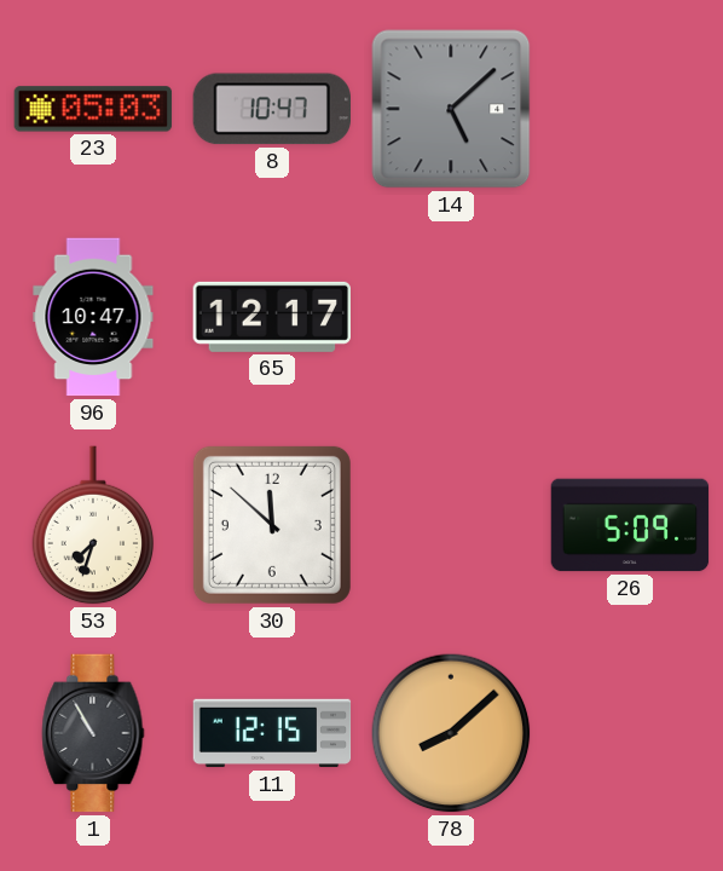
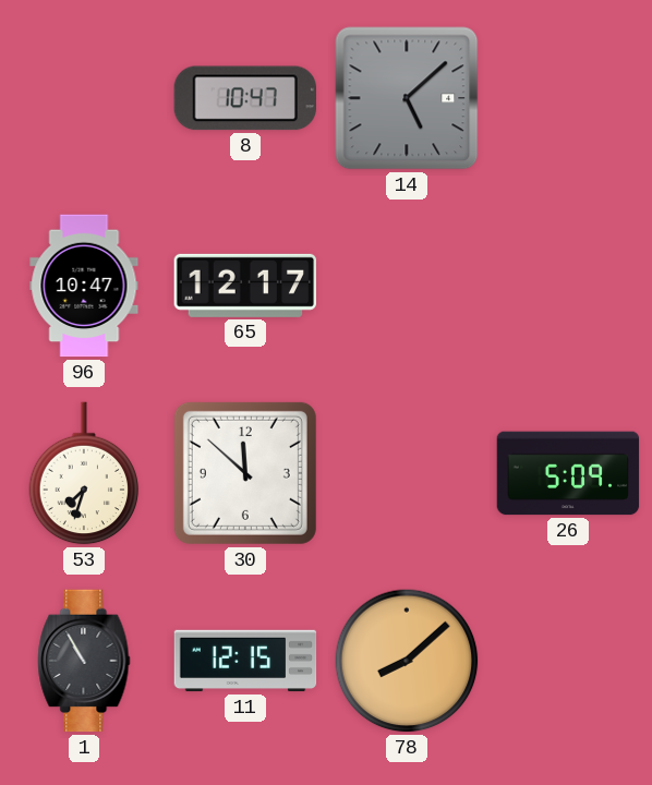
23: 05:03 -> none (93, 109)
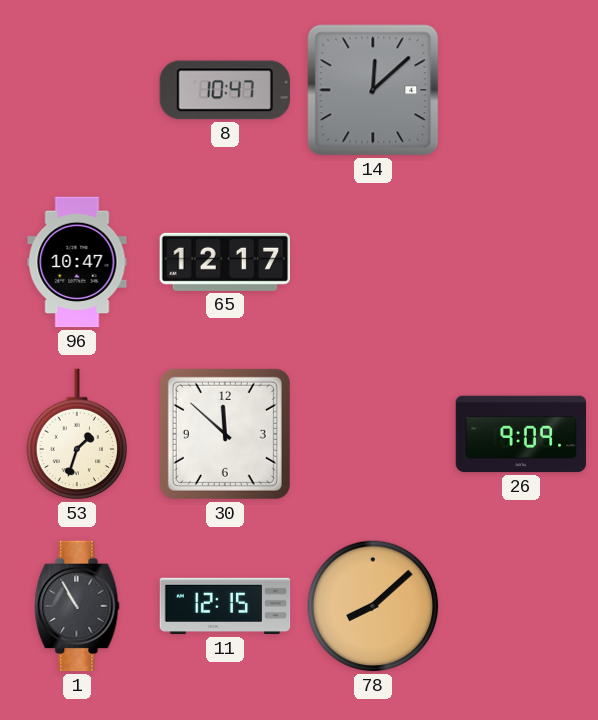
14: 5:08 -> 12:08 (373, 90)
53: 7:33 -> 1:33 (77, 434)
26: 5:09 -> 9:09 (521, 434)
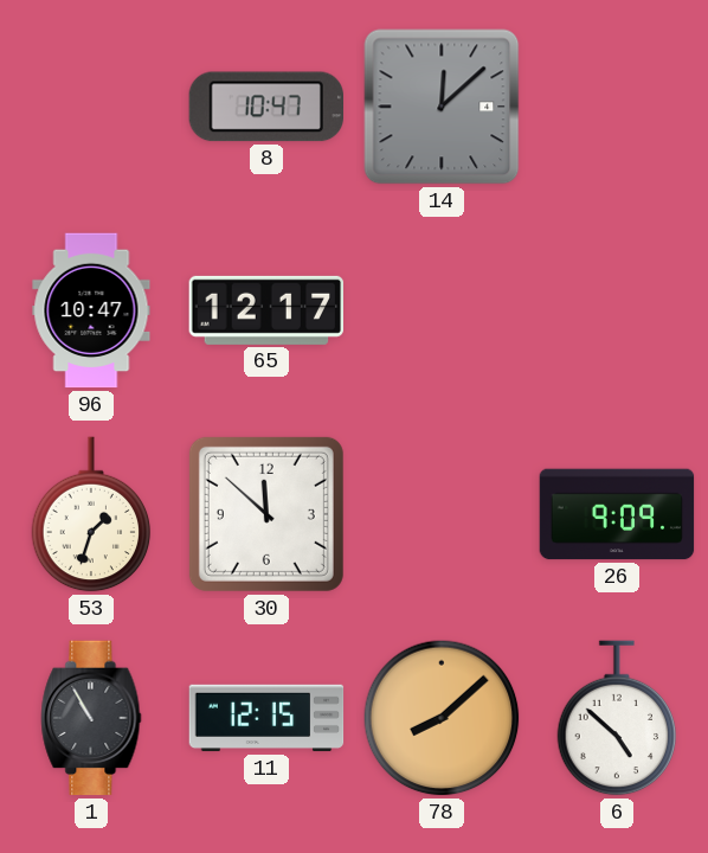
6: none -> 4:52 (617, 718)
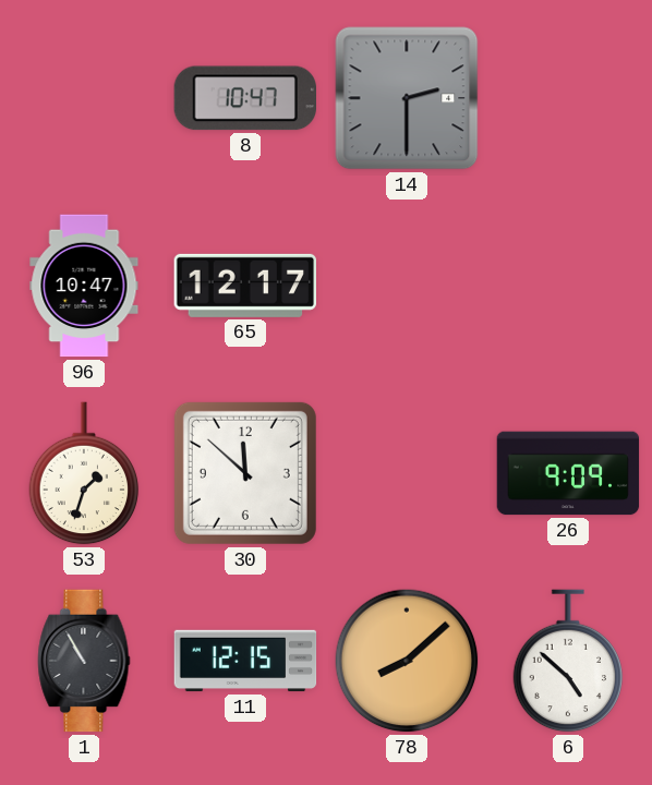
14: 12:08 -> 2:30 (407, 98)
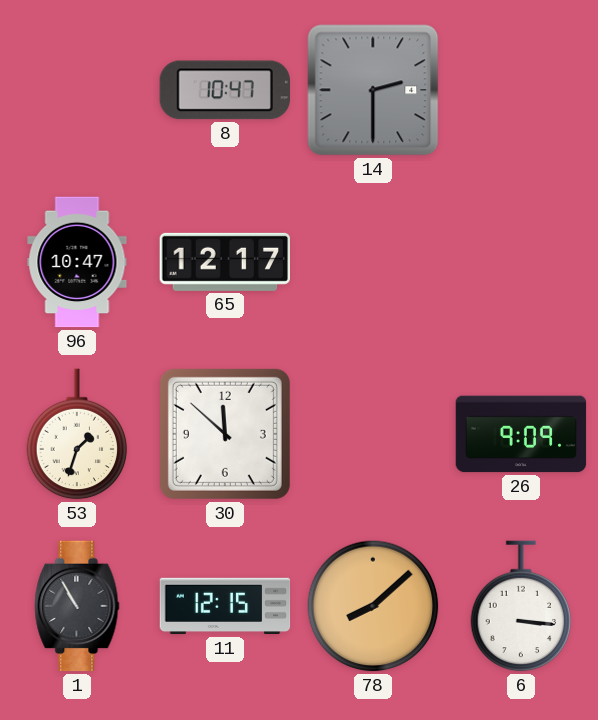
6: 4:52 -> 3:16 (521, 606)
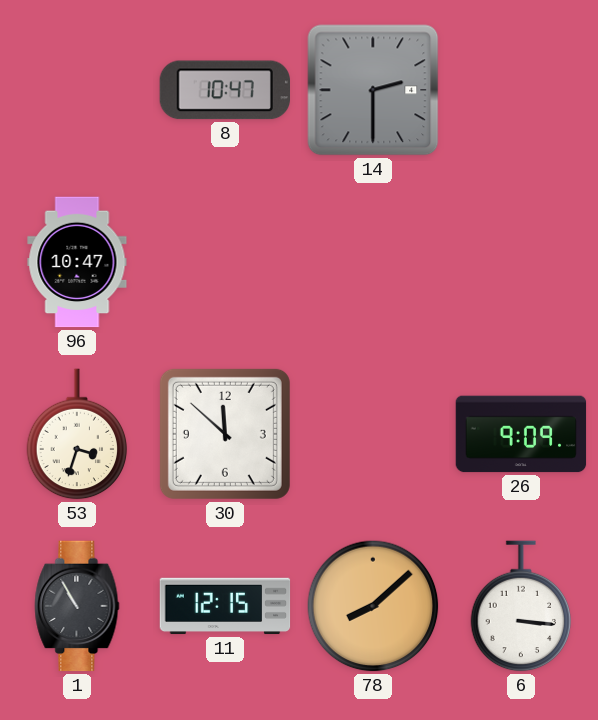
65: 12:17 -> none (224, 262)
53: 1:33 -> 3:33 (77, 434)
